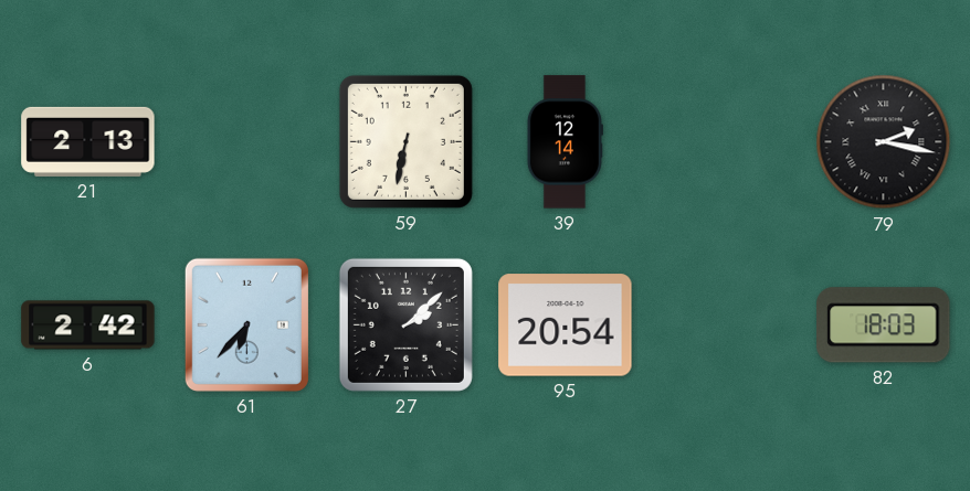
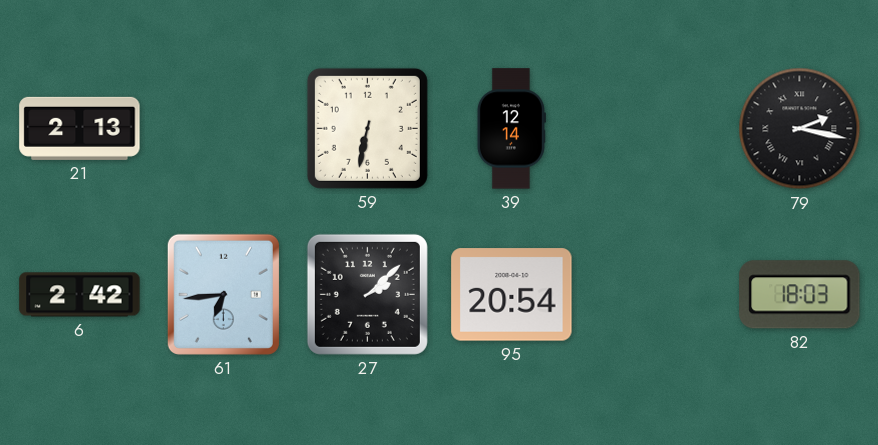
61: 6:37 -> 6:44 (223, 294)
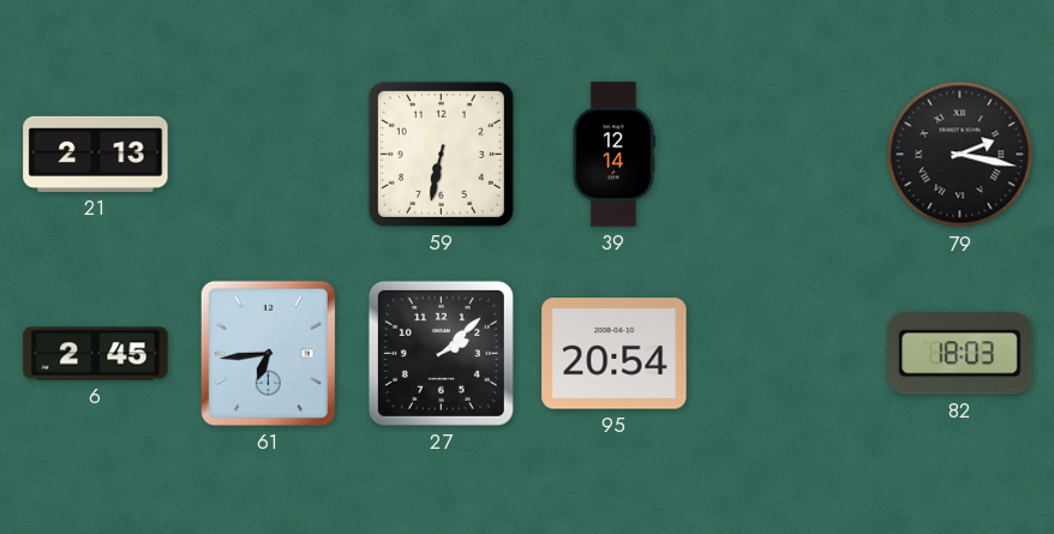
6: 2:42 -> 2:45 (96, 354)
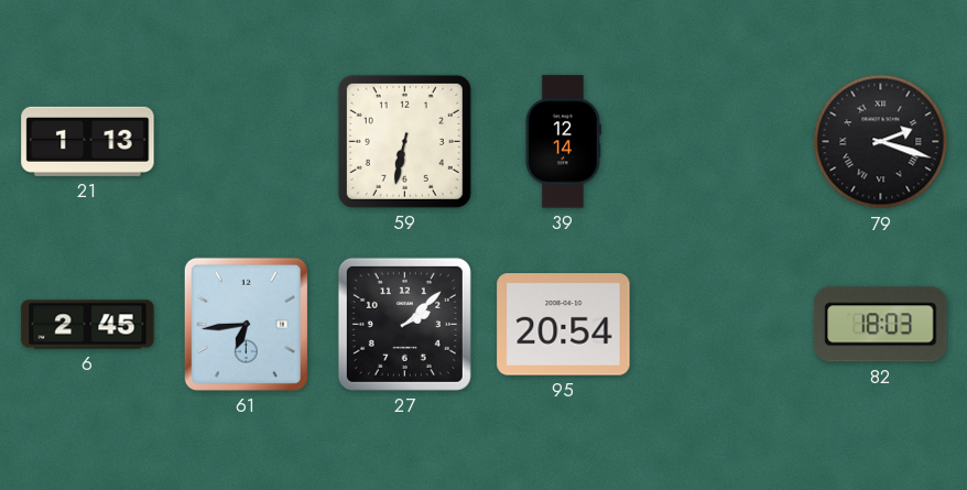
21: 2:13 -> 1:13 (88, 141)
79: 2:17 -> 2:18 (881, 142)
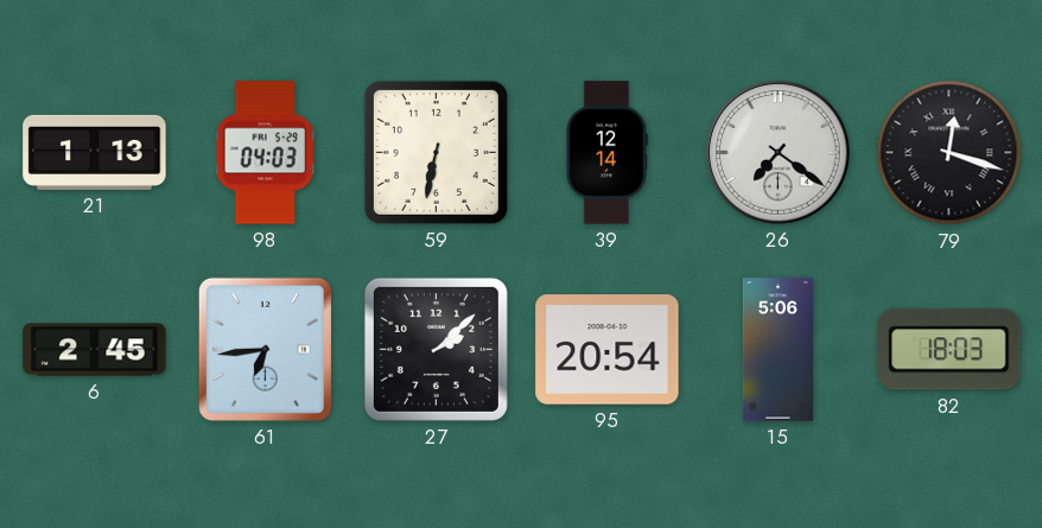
98: none -> 04:03 (265, 153)
26: none -> 7:21 (779, 153)
79: 2:18 -> 12:18 (949, 153)
15: none -> 5:06 (777, 350)
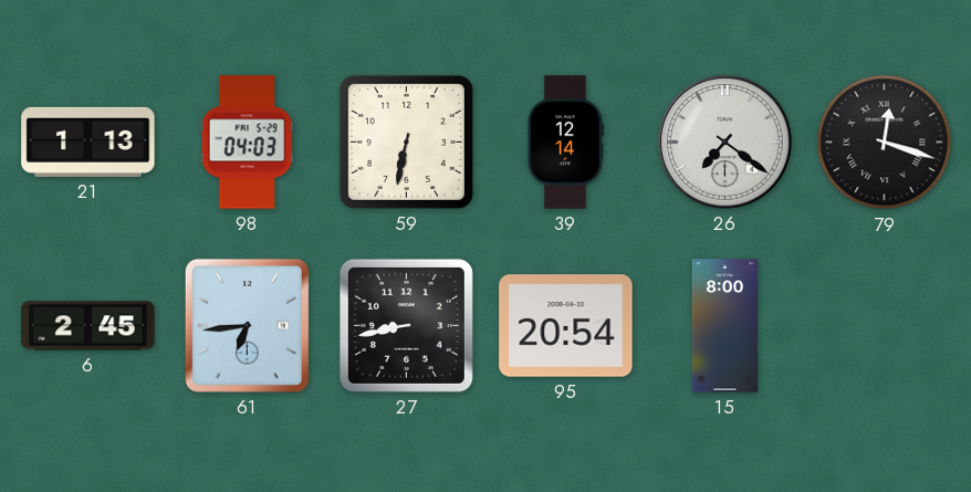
27: 2:08 -> 8:43 (406, 325)
15: 5:06 -> 8:00 (724, 326)
82: 18:03 -> none (949, 350)
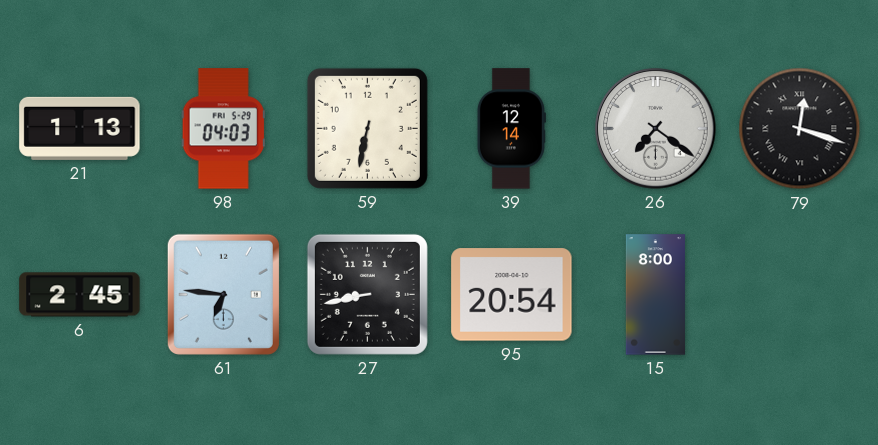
61: 6:44 -> 6:46 (223, 294)
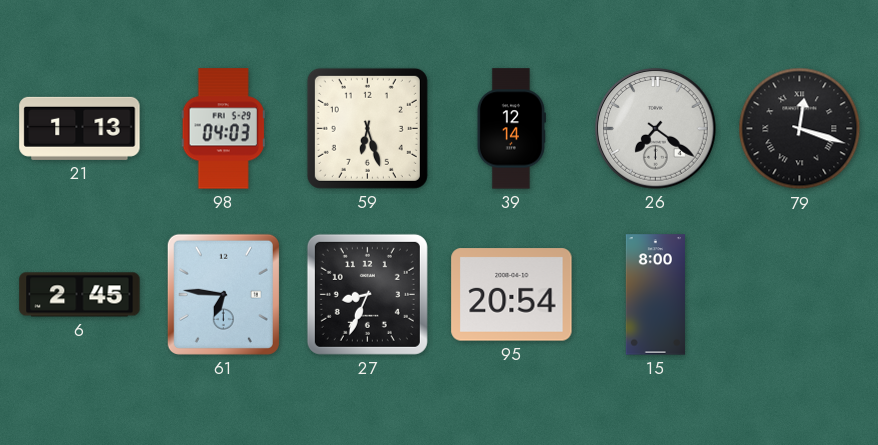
59: 6:32 -> 6:27 (367, 128)
27: 8:43 -> 8:34 (367, 294)
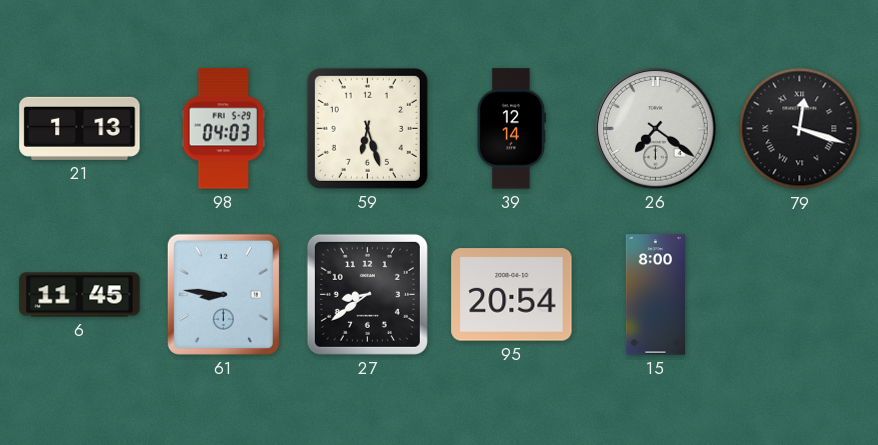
6: 2:45 -> 11:45 (80, 295)
61: 6:46 -> 8:46 (223, 294)
27: 8:34 -> 8:39 (367, 294)
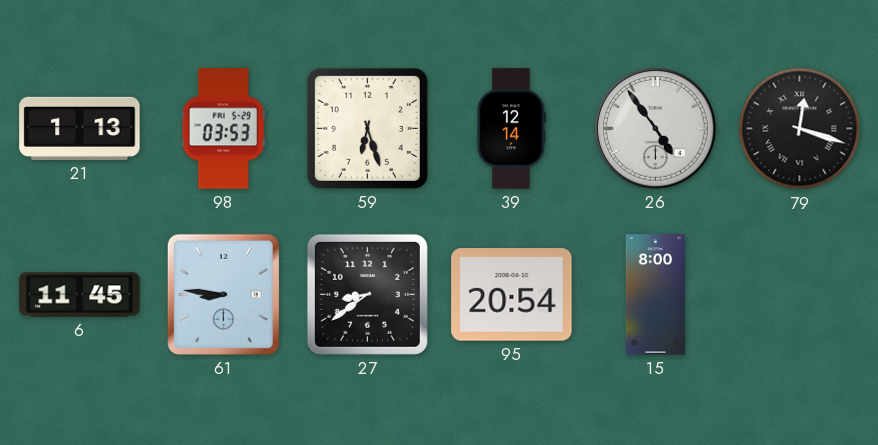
98: 04:03 -> 03:53 (223, 129)
26: 7:21 -> 4:54 (656, 129)
